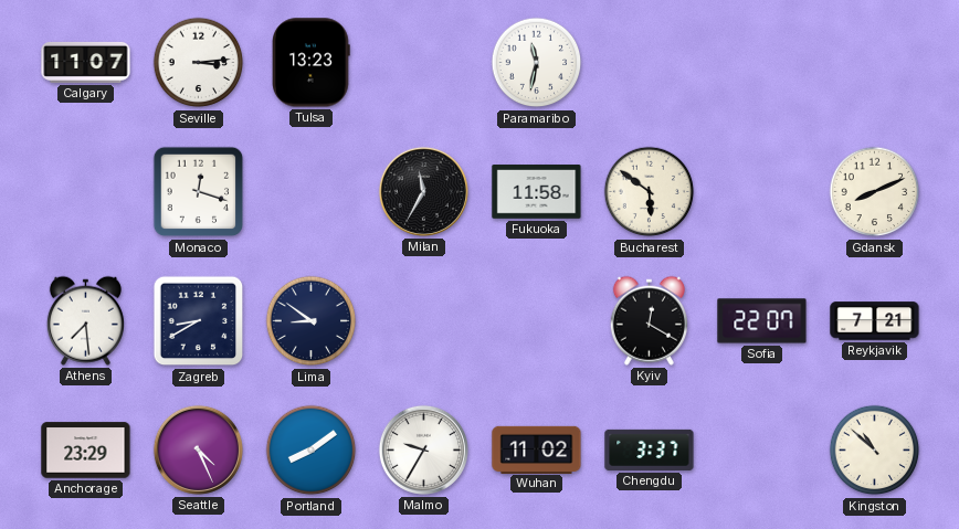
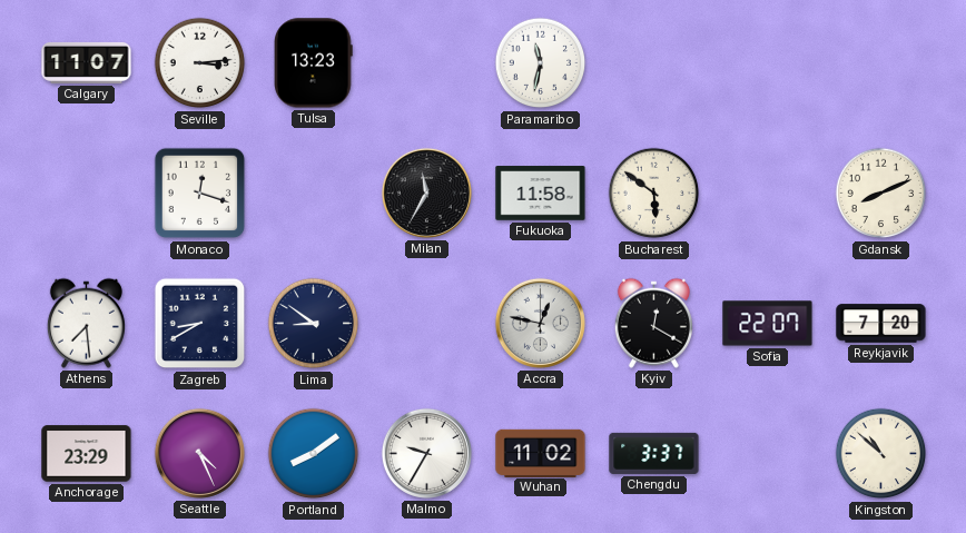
Accra: none -> 12:47 (540, 323)
Reykjavik: 7:21 -> 7:20 (881, 324)
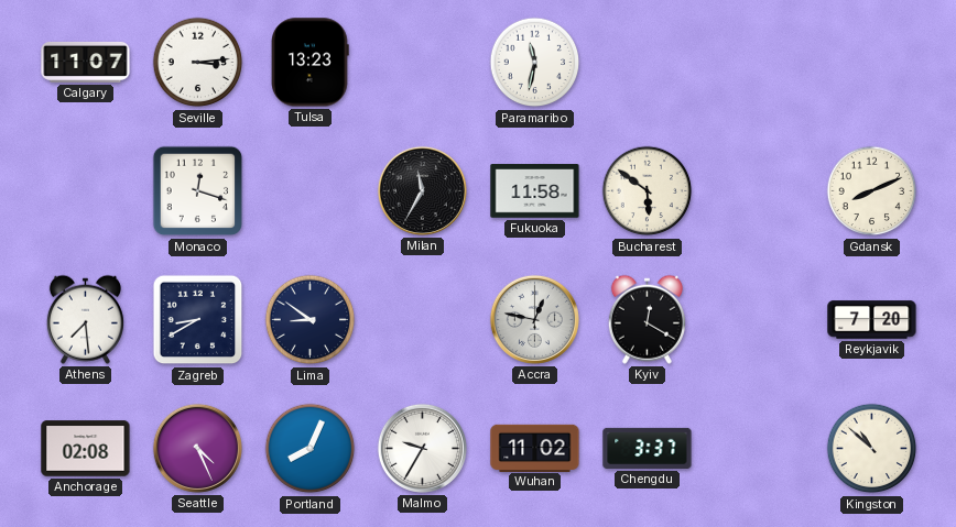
Sofia: 22:07 -> none (768, 324)
Anchorage: 23:29 -> 02:08 (86, 449)
Portland: 8:09 -> 8:04 (311, 449)
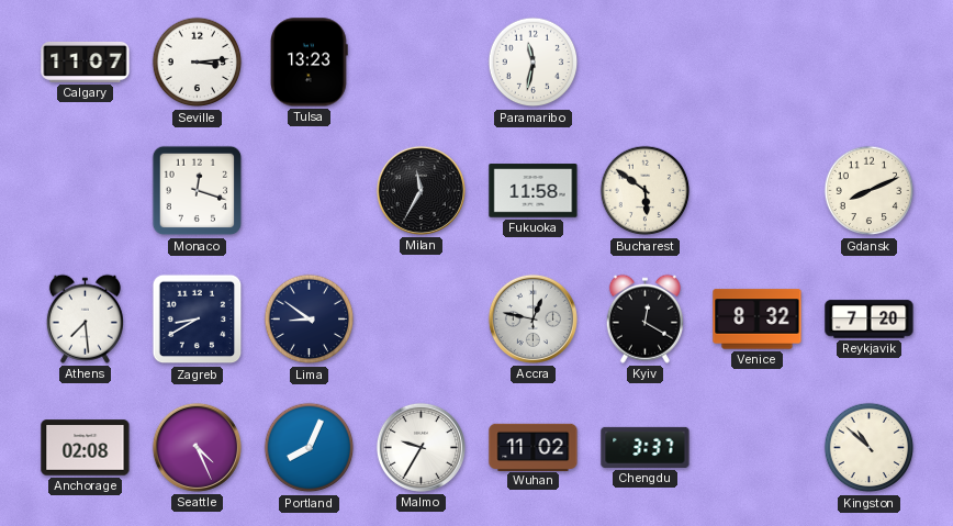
Venice: none -> 8:32 (758, 320)
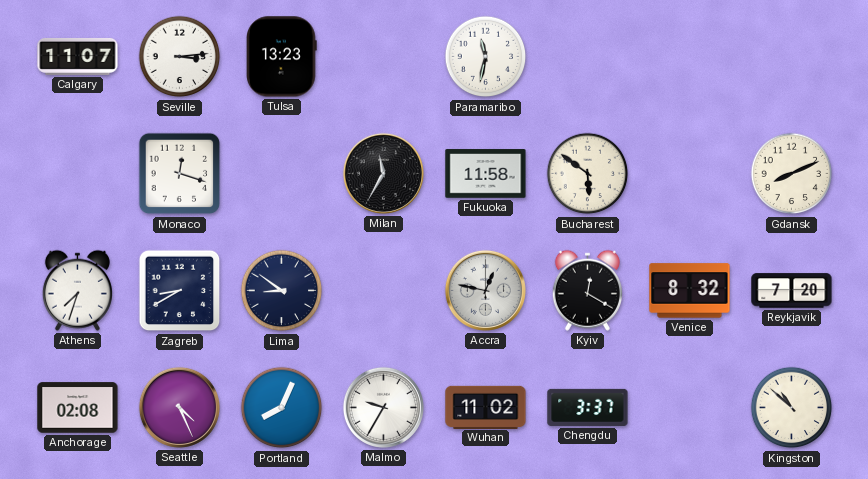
Athens: 7:29 -> 7:33 (77, 290)
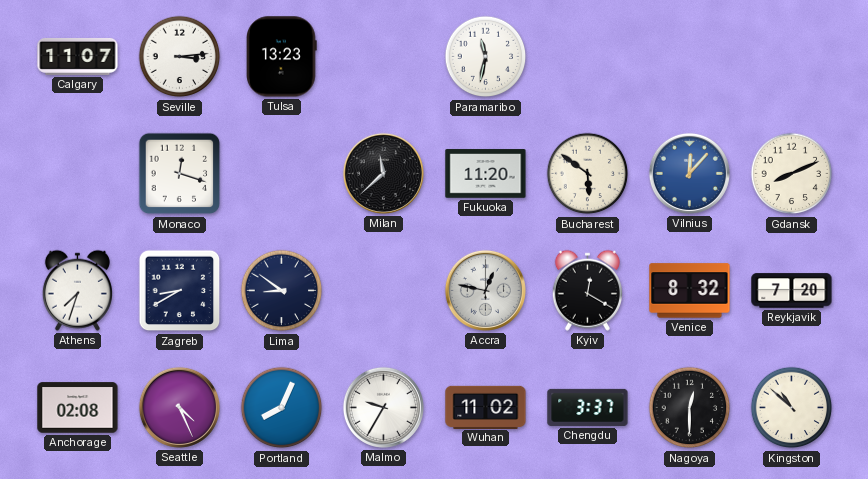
Milan: 11:35 -> 11:38 (383, 173)
Fukuoka: 11:58 -> 11:20 (486, 174)
Vilnius: none -> 12:07 (689, 173)
Nagoya: none -> 12:30 (690, 408)
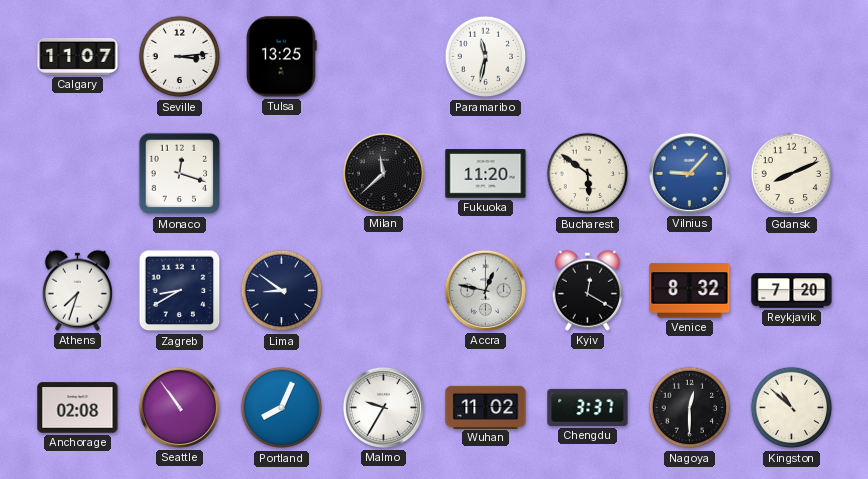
Tulsa: 13:23 -> 13:25 (282, 57)
Vilnius: 12:07 -> 9:07 (689, 173)
Seattle: 4:26 -> 10:54 (179, 407)
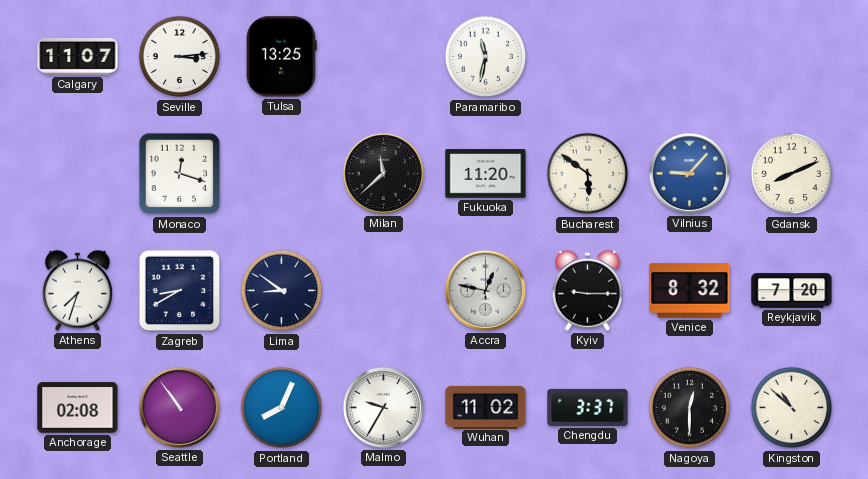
Kyiv: 12:20 -> 9:15 (587, 290)
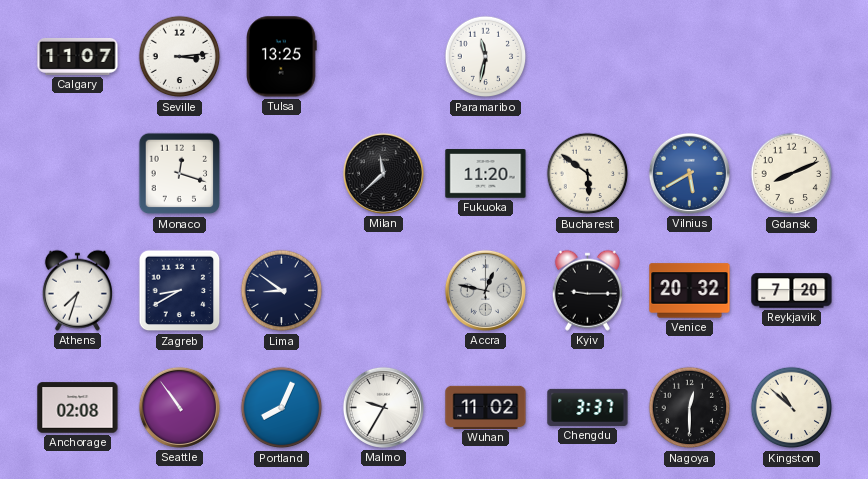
Vilnius: 9:07 -> 5:40 (689, 173)
Venice: 8:32 -> 20:32 (690, 291)
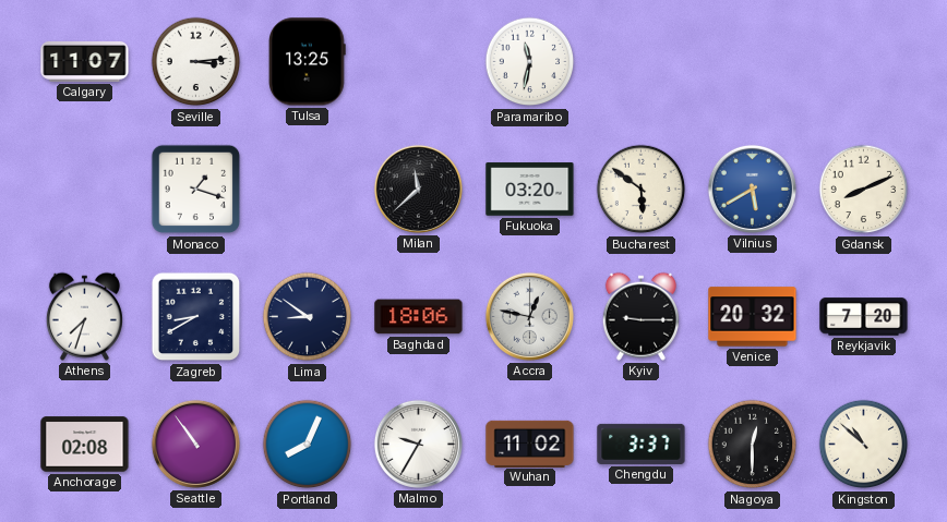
Monaco: 12:18 -> 1:18 (196, 190)
Fukuoka: 11:20 -> 03:20 (530, 190)
Baghdad: none -> 18:06 (419, 317)
